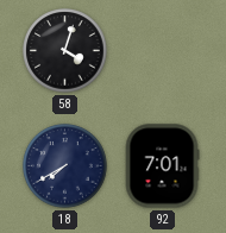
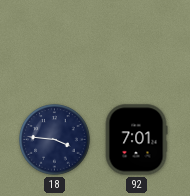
58: 4:03 -> none (65, 51)
18: 7:40 -> 3:46 (55, 140)
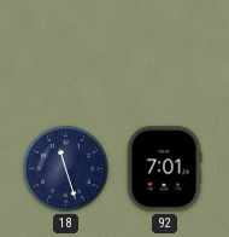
18: 3:46 -> 11:27 (66, 169)
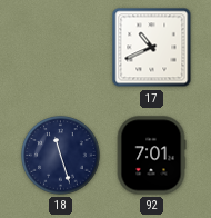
17: none -> 10:41 (152, 48)
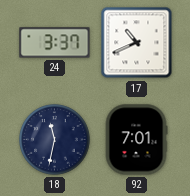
24: none -> 3:37 (55, 43)
18: 11:27 -> 11:32 (55, 140)
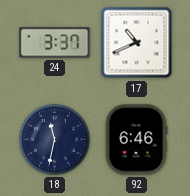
92: 7:01 -> 6:46 (136, 140)
